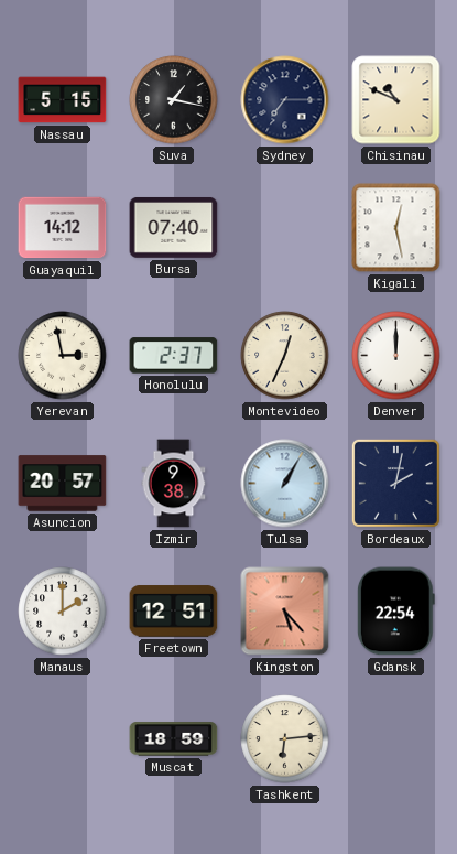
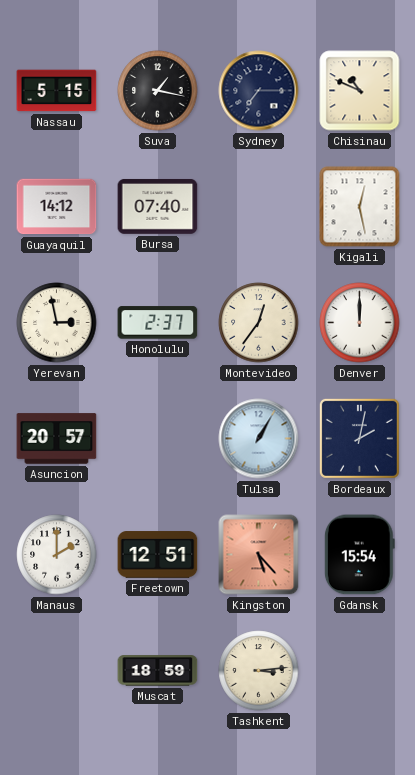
Montevideo: 12:34 -> 12:36 (259, 323)
Izmir: 9:38 -> none (174, 484)
Gdansk: 22:54 -> 15:54 (359, 555)
Tashkent: 6:14 -> 3:14 (259, 671)
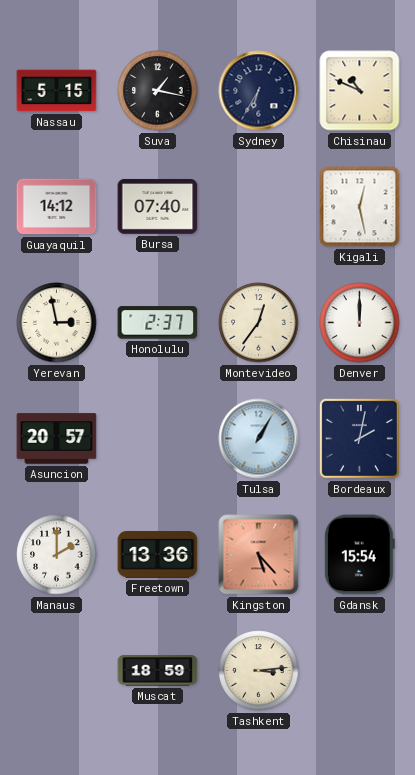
Sydney: 7:15 -> 6:35 (259, 91)
Freetown: 12:51 -> 13:36 (158, 555)
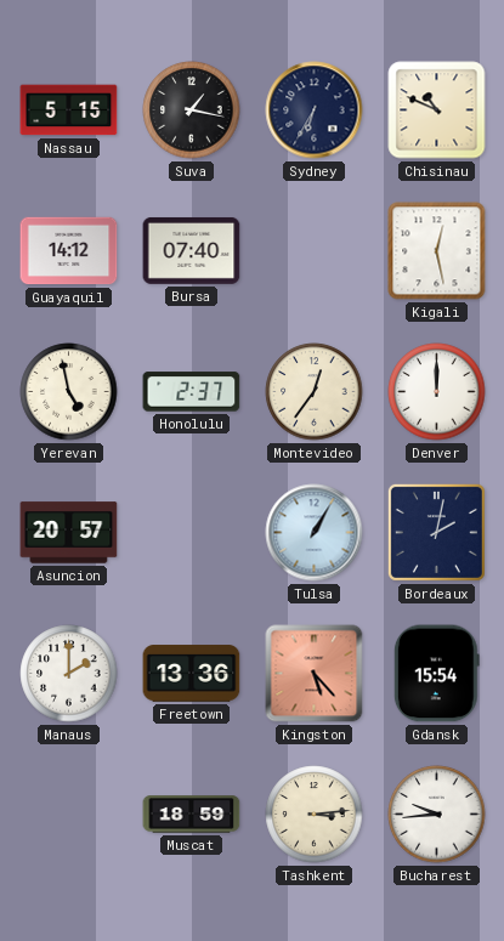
Yerevan: 2:58 -> 4:58 (69, 392)
Bucharest: none -> 9:44 (437, 815)
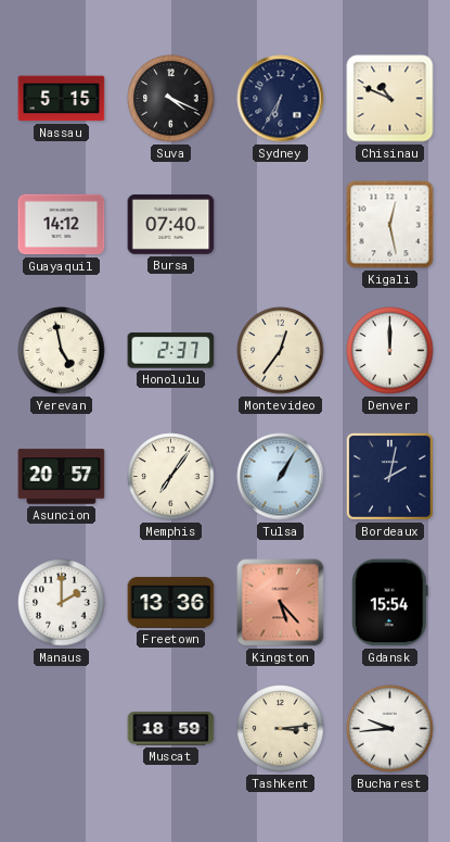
Suva: 1:17 -> 4:19 (171, 99)
Memphis: none -> 7:06 (171, 477)
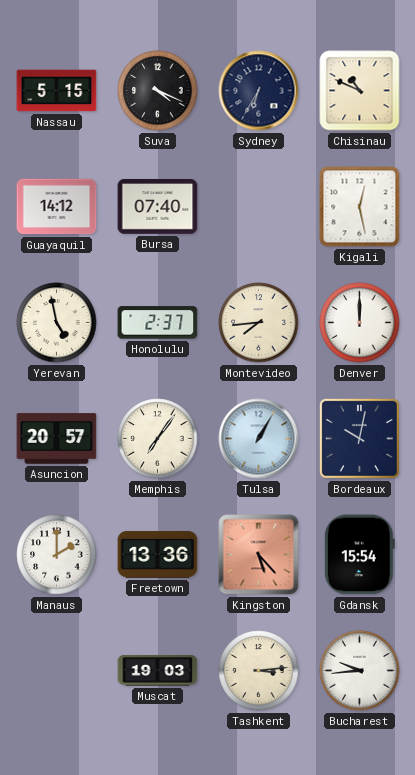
Montevideo: 12:36 -> 7:44 (259, 323)
Bordeaux: 2:02 -> 10:02 (359, 438)
Muscat: 18:59 -> 19:03 (158, 671)
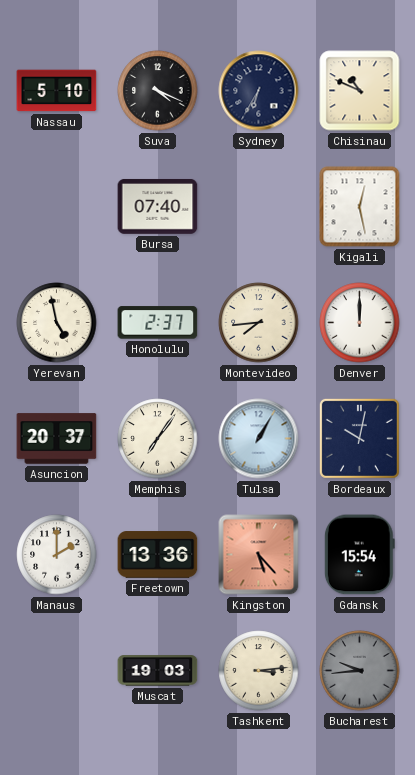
Nassau: 5:15 -> 5:10 (57, 91)
Guayaquil: 14:12 -> none (57, 207)
Asuncion: 20:57 -> 20:37 (57, 439)
Bucharest dial: white -> grey (360, 671)
